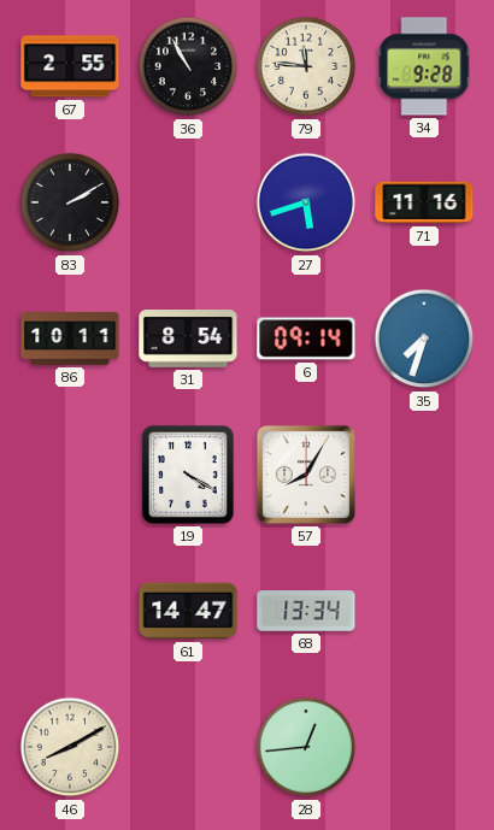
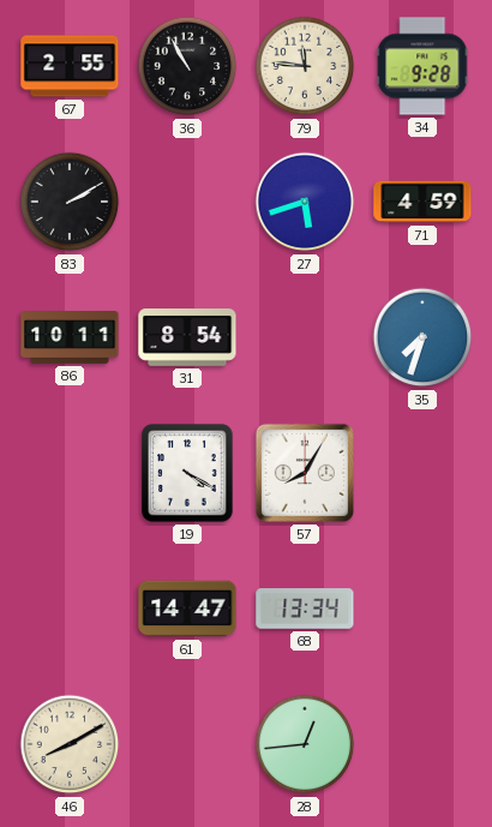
71: 11:16 -> 4:59 (422, 202)
6: 09:14 -> none (306, 339)
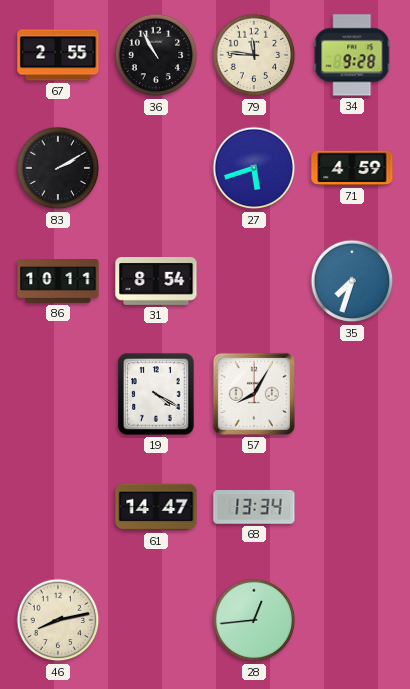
46: 8:10 -> 8:13 (58, 620)
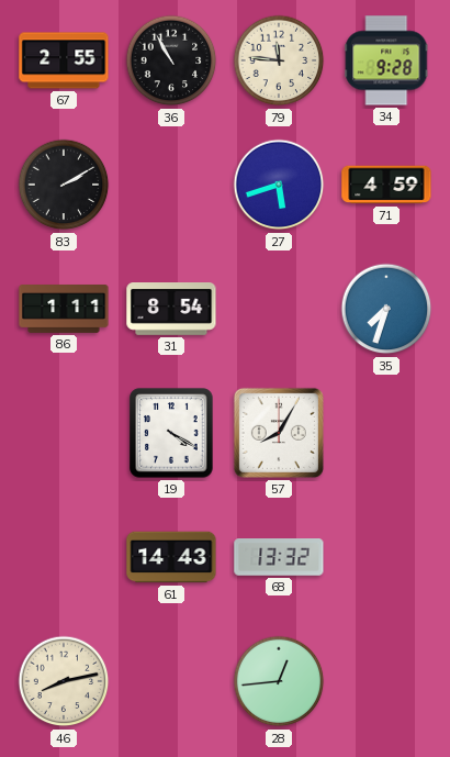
86: 10:11 -> 1:11 (64, 310)
61: 14:47 -> 14:43 (171, 557)
68: 13:34 -> 13:32 (279, 557)
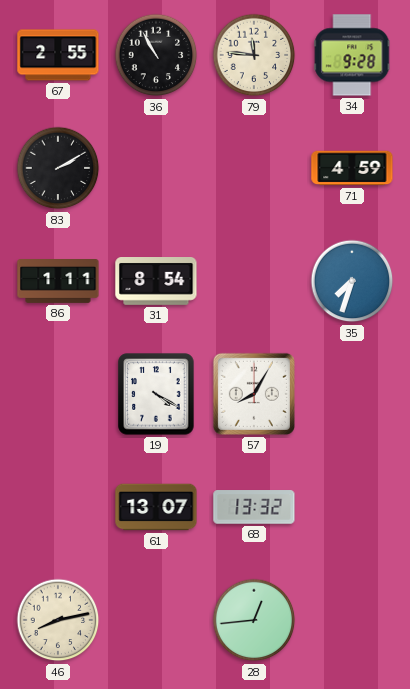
27: 5:42 -> none (279, 185)
61: 14:43 -> 13:07 (156, 507)
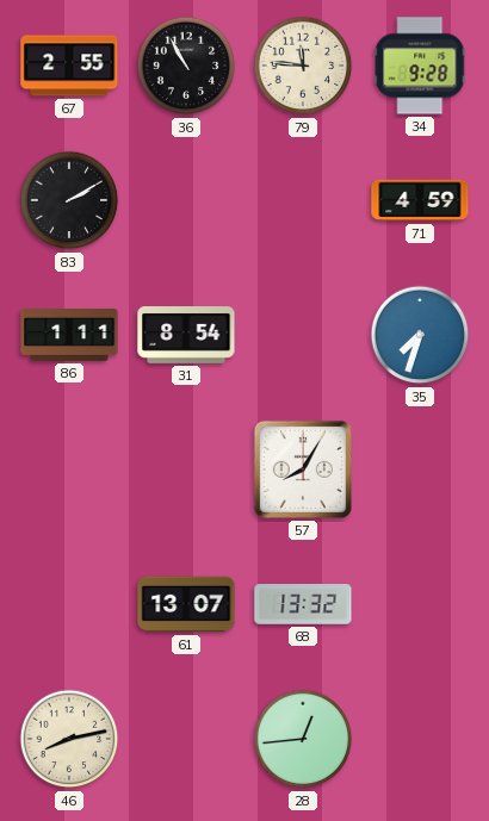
19: 4:20 -> none (156, 394)
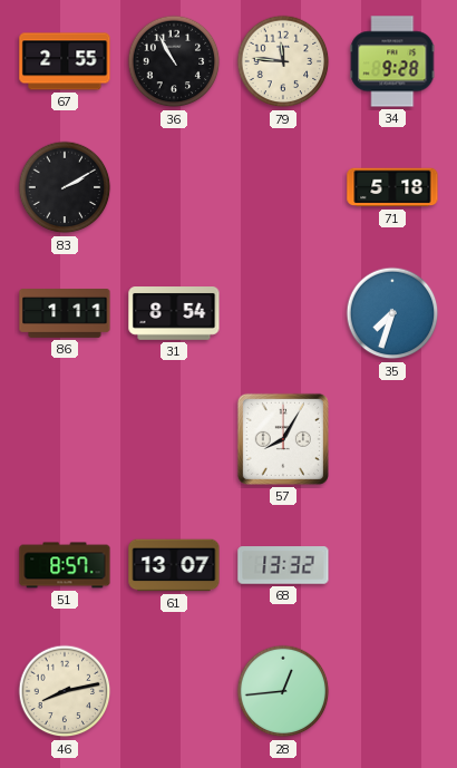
71: 4:59 -> 5:18 (392, 187)
51: none -> 8:57 (65, 565)
